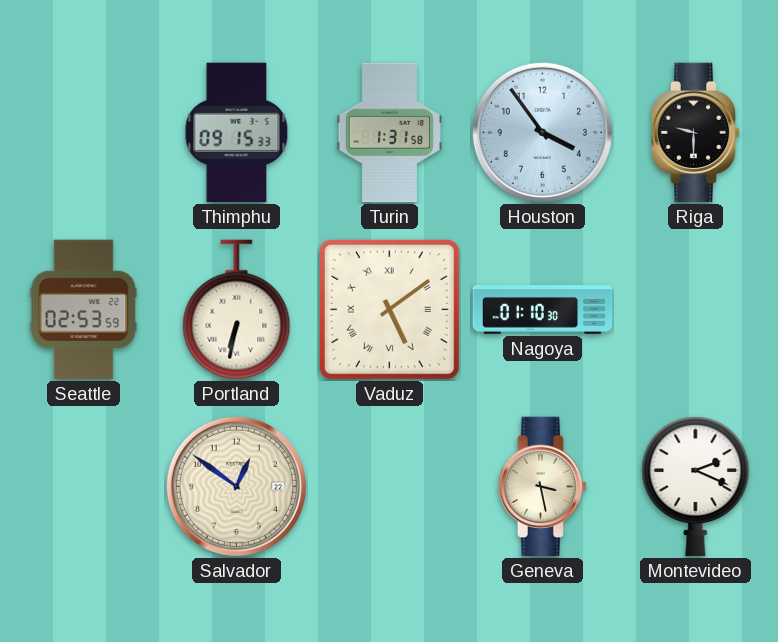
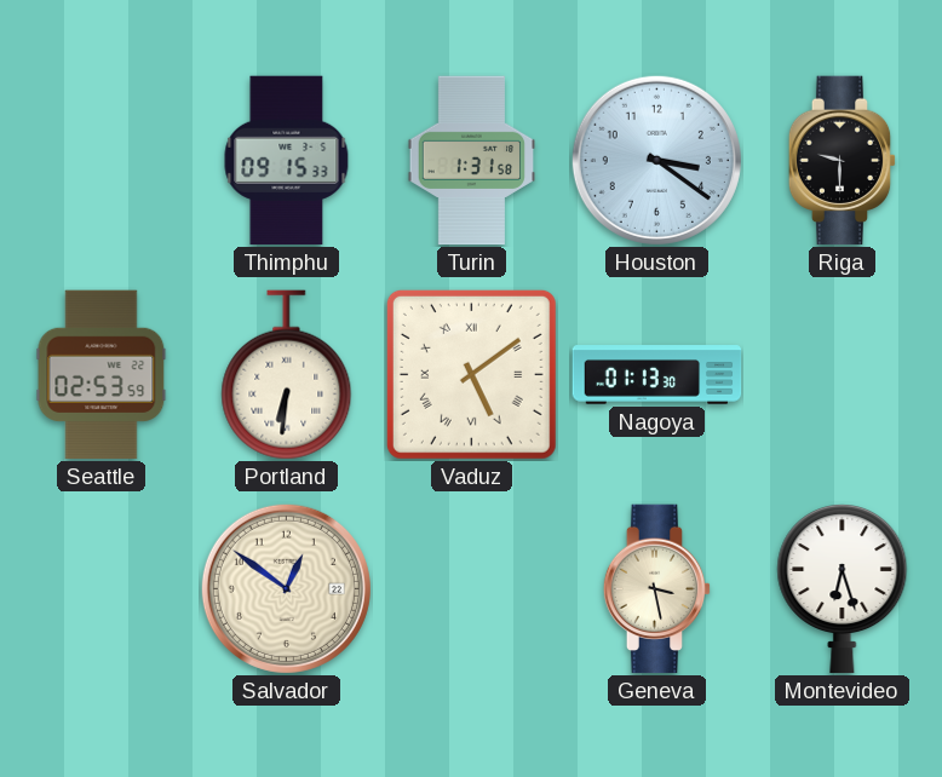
Houston: 3:54 -> 3:21 (656, 160)
Portland: 6:32 -> 6:31 (287, 375)
Nagoya: 01:10 -> 01:13 (657, 375)
Montevideo: 2:19 -> 6:27 (843, 589)
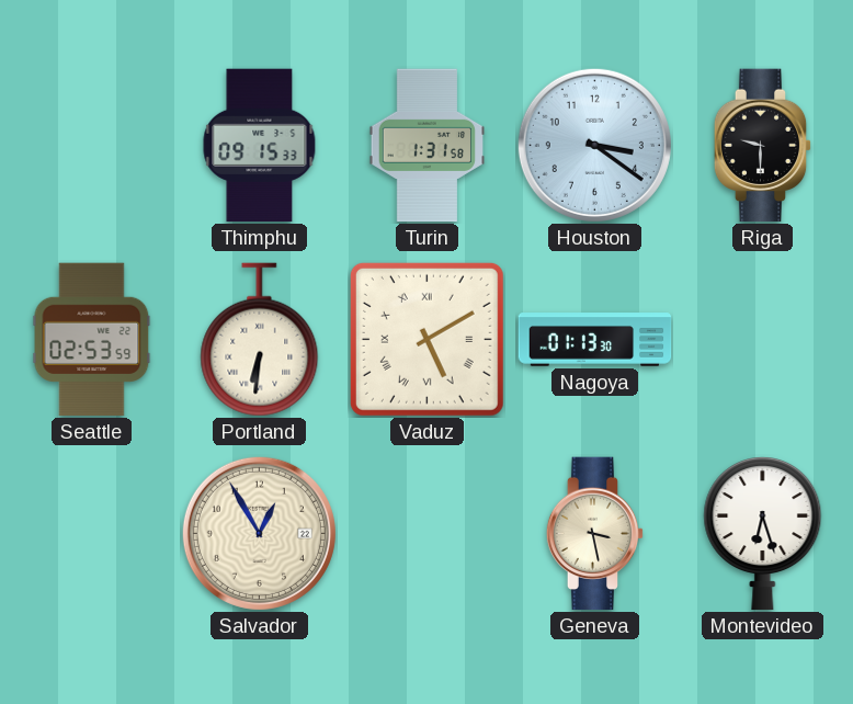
Vaduz: 5:09 -> 5:10 (426, 339)
Salvador: 12:51 -> 12:55 (259, 533)
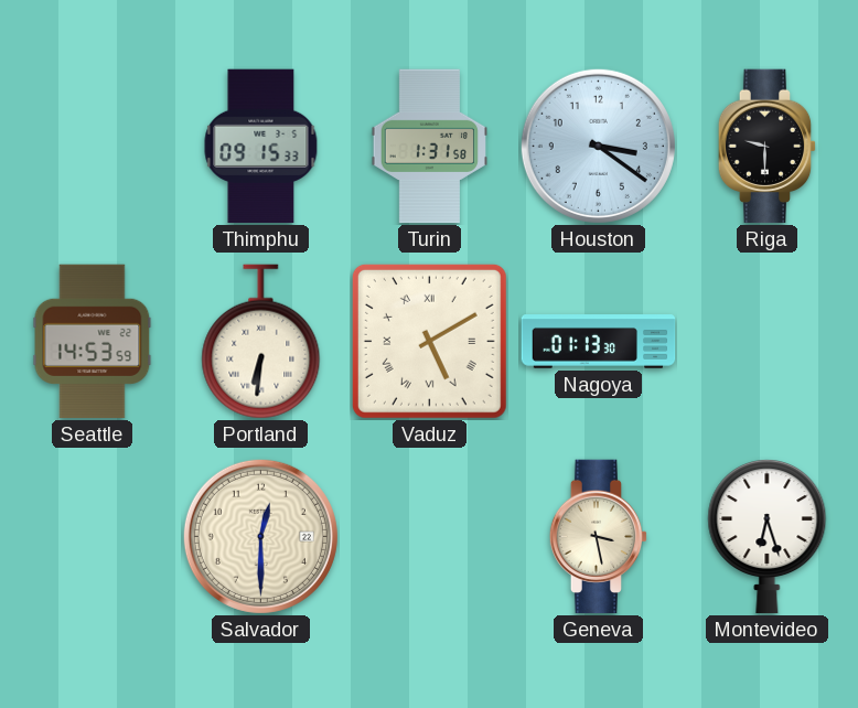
Seattle: 02:53 -> 14:53 (93, 342)
Salvador: 12:55 -> 12:30 (260, 536)
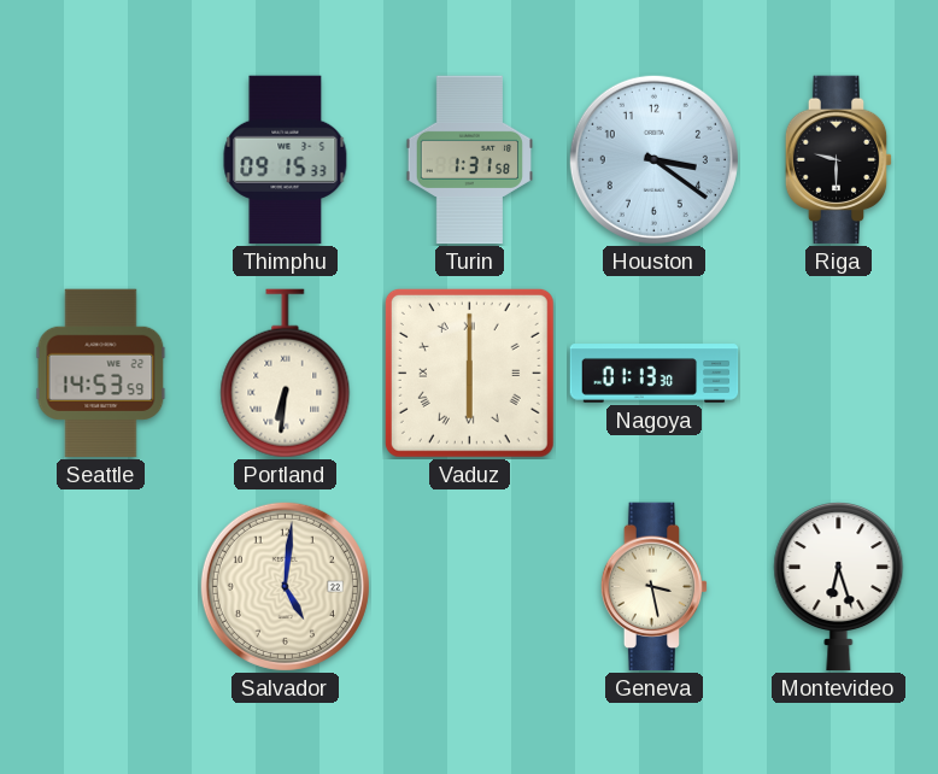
Vaduz: 5:10 -> 6:00 (469, 373)
Salvador: 12:30 -> 5:01 (285, 586)
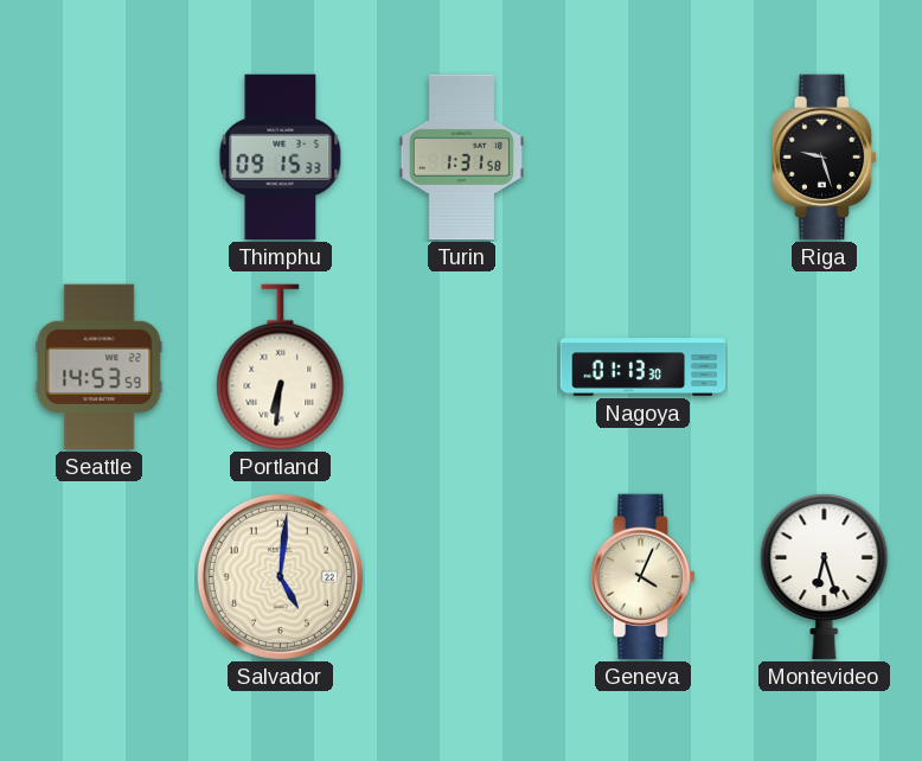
Houston: 3:21 -> none (653, 159)
Riga: 9:30 -> 9:27 (825, 158)
Vaduz: 6:00 -> none (469, 373)
Geneva: 3:28 -> 4:04 (644, 577)
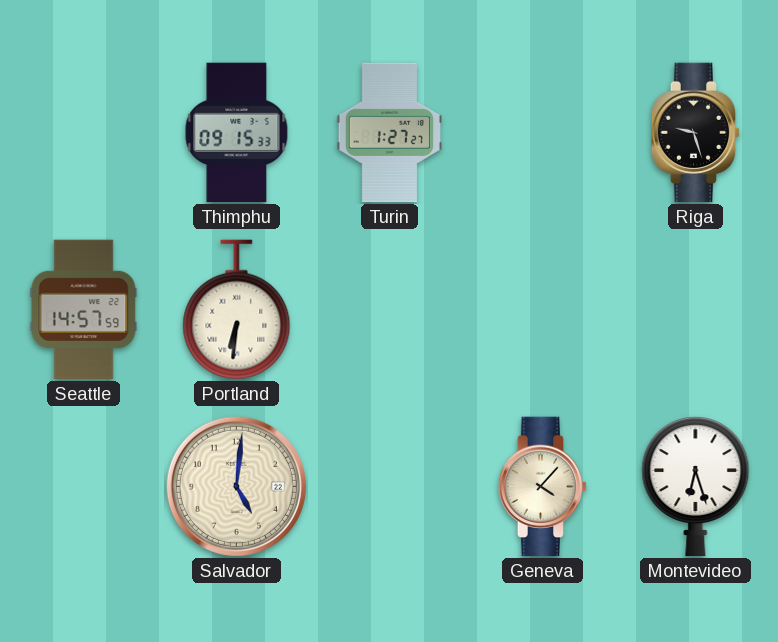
Turin: 1:31 -> 1:27 (389, 133)
Seattle: 14:53 -> 14:57 (84, 310)
Nagoya: 01:13 -> none (644, 367)
Geneva: 4:04 -> 4:07 (543, 487)
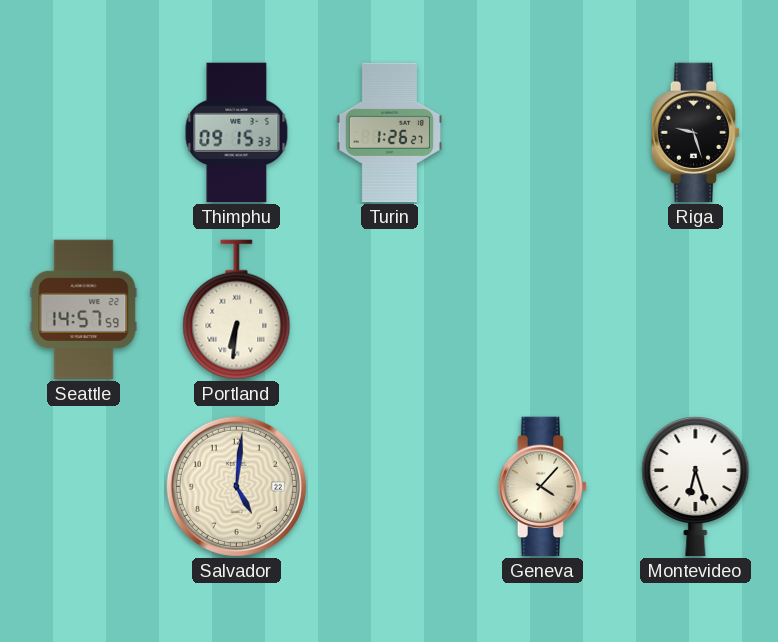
Turin: 1:27 -> 1:26 (389, 133)
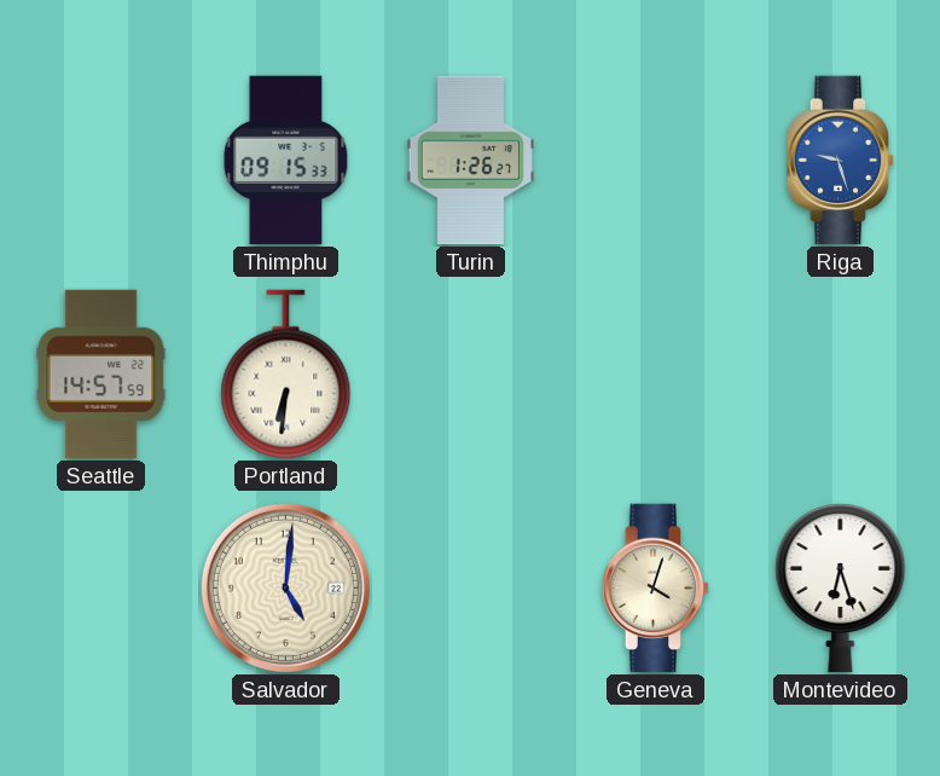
Riga dial: black -> blue (841, 161)
Geneva: 4:07 -> 4:03 (656, 589)
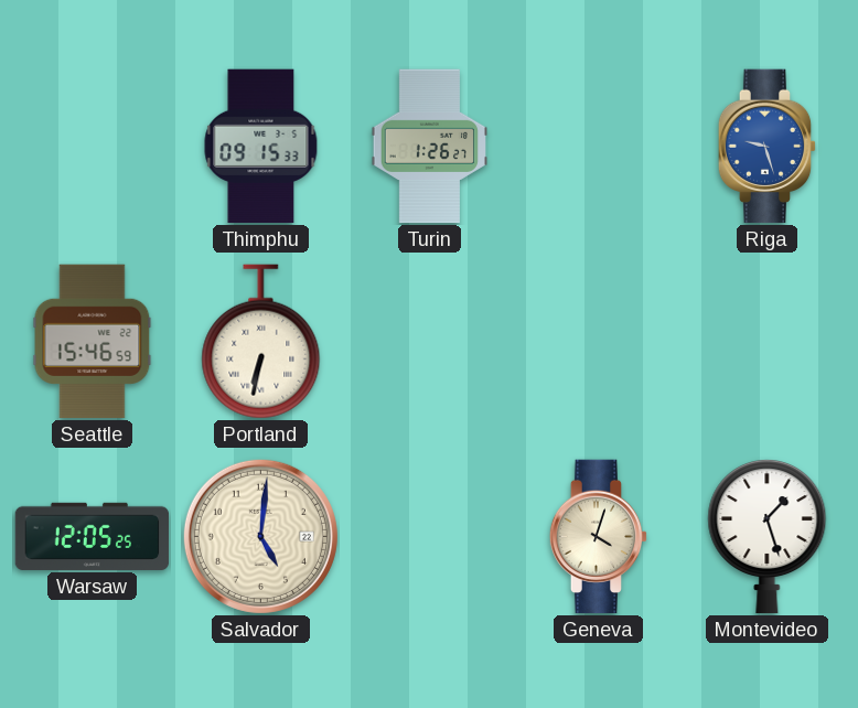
Seattle: 14:57 -> 15:46 (93, 342)
Portland: 6:31 -> 6:32 (261, 342)
Warsaw: none -> 12:05 (93, 536)
Montevideo: 6:27 -> 1:27 (768, 537)
